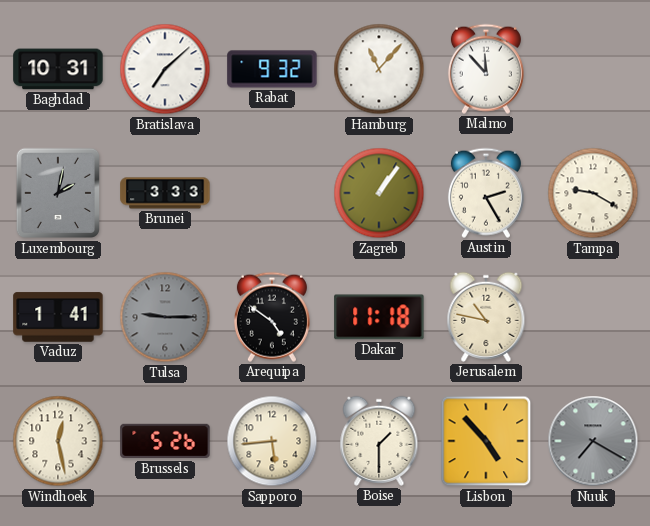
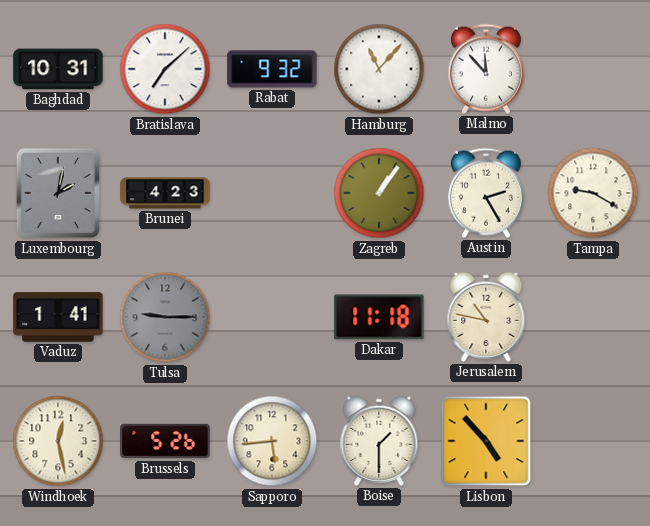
Brunei: 3:33 -> 4:23 (165, 193)
Arequipa: 4:51 -> none (272, 317)
Nuuk: 7:20 -> none (593, 441)
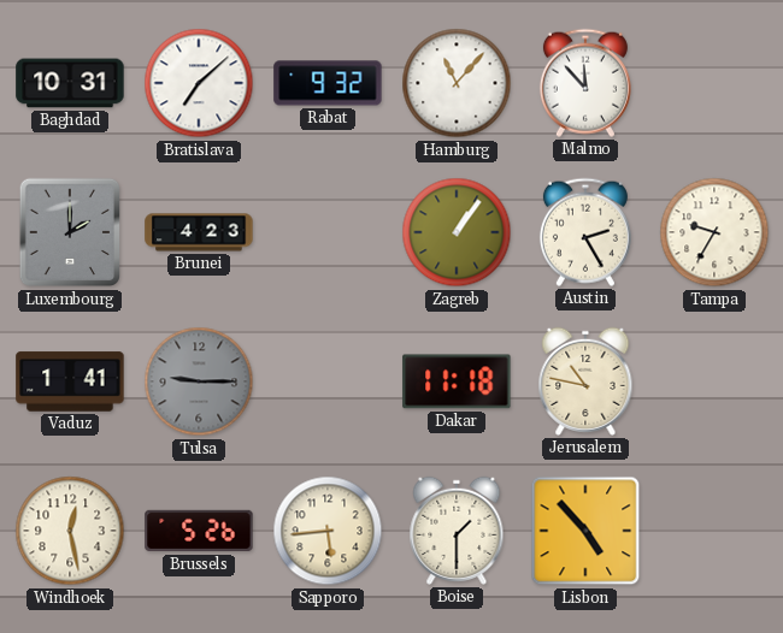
Luxembourg: 2:02 -> 2:00 (69, 232)
Tampa: 9:20 -> 9:35 (714, 232)
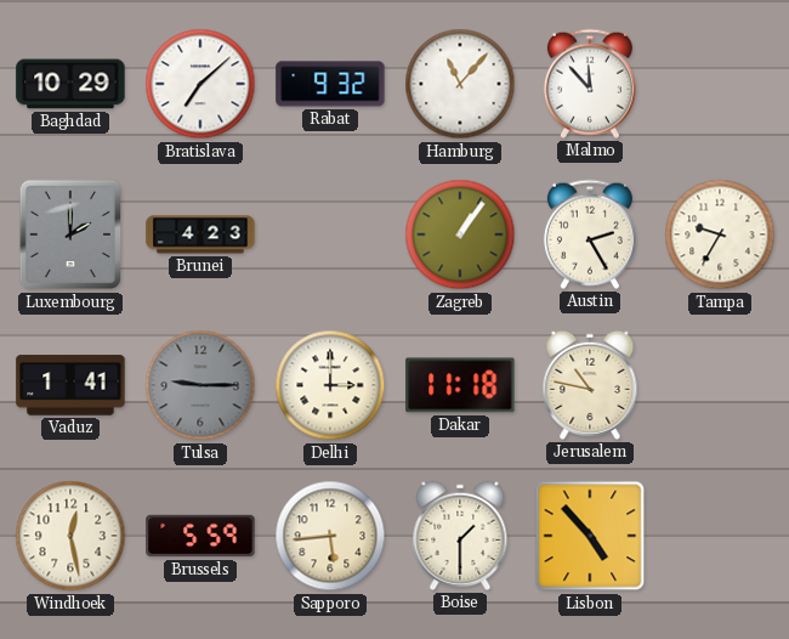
Baghdad: 10:31 -> 10:29 (70, 84)
Delhi: none -> 3:00 (330, 385)
Brussels: 5:26 -> 5:59 (200, 536)
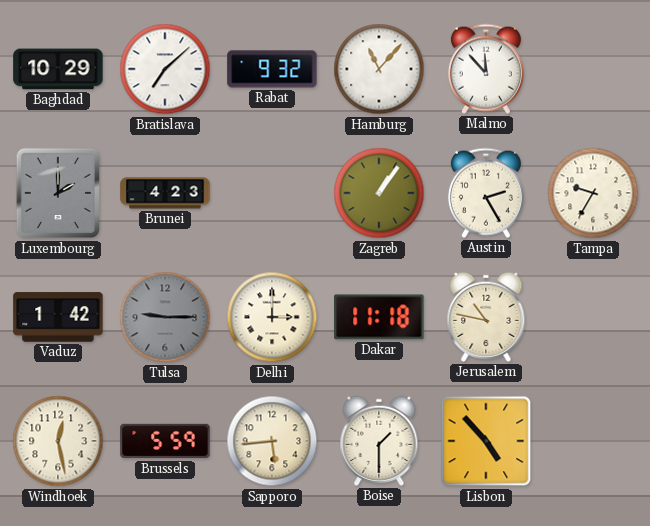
Vaduz: 1:41 -> 1:42 (58, 317)
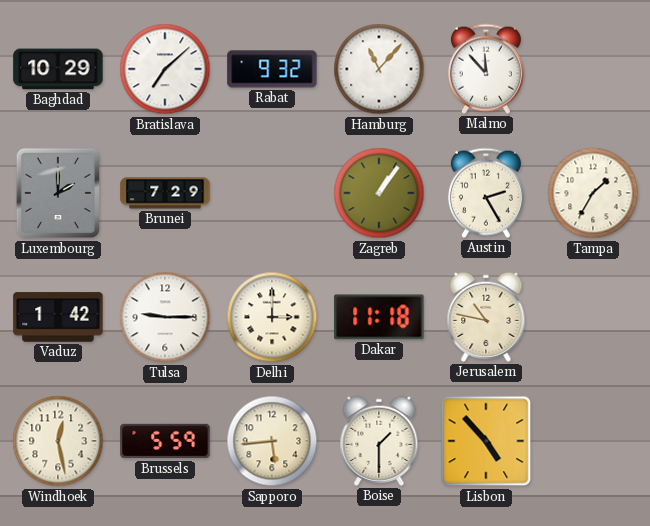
Brunei: 4:23 -> 7:29 (165, 193)
Tampa: 9:35 -> 1:35 (593, 193)
Tulsa dial: grey -> white (165, 317)
